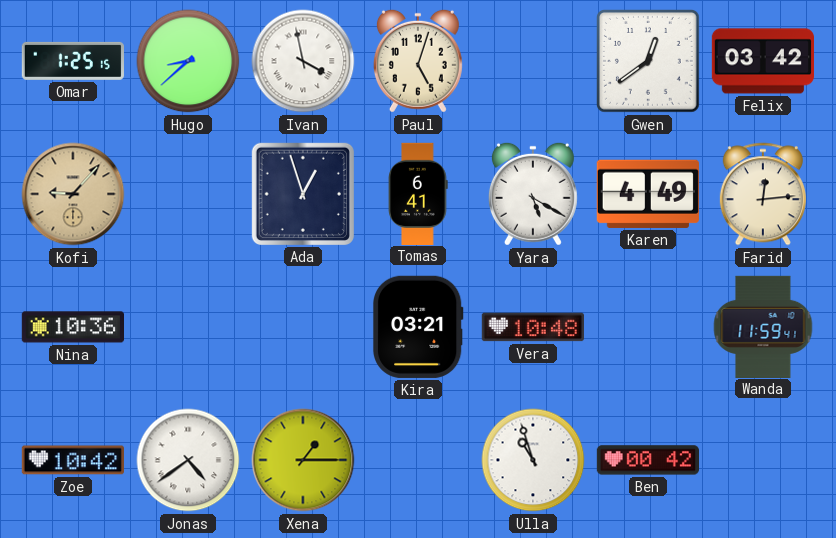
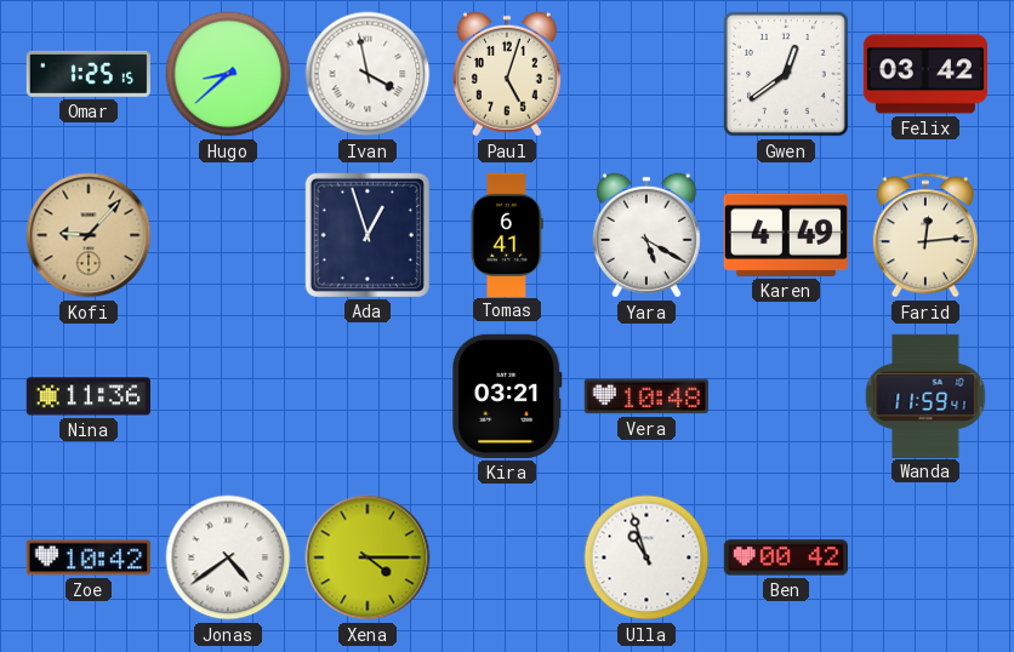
Nina: 10:36 -> 11:36 (87, 396)
Xena: 1:15 -> 4:15 (368, 557)
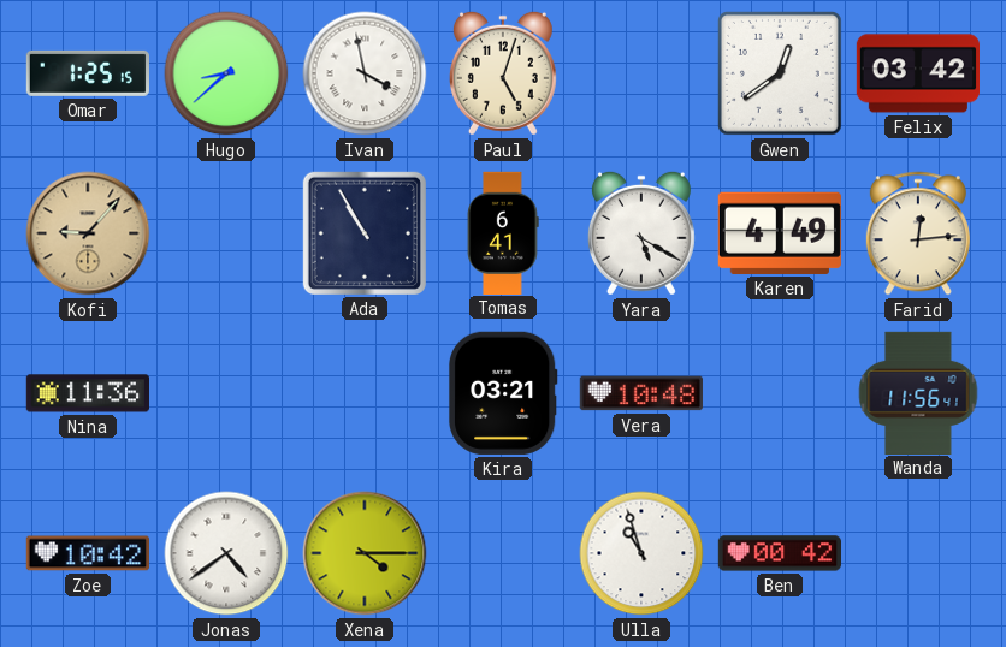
Ada: 12:57 -> 10:55 (365, 233)
Wanda: 11:59 -> 11:56 (918, 392)
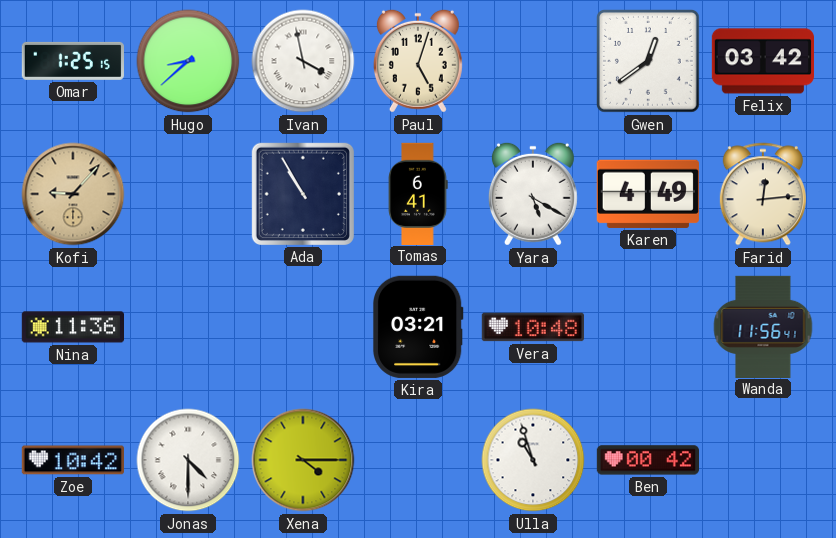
Jonas: 4:39 -> 4:30 (188, 460)
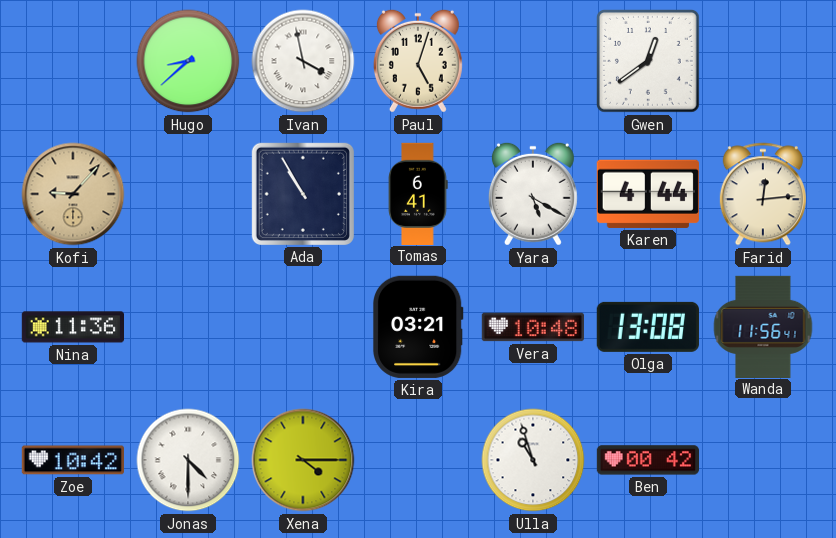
Omar: 1:25 -> none (73, 61)
Felix: 03:42 -> none (762, 61)
Karen: 4:49 -> 4:44 (648, 194)
Olga: none -> 13:08 (648, 327)
